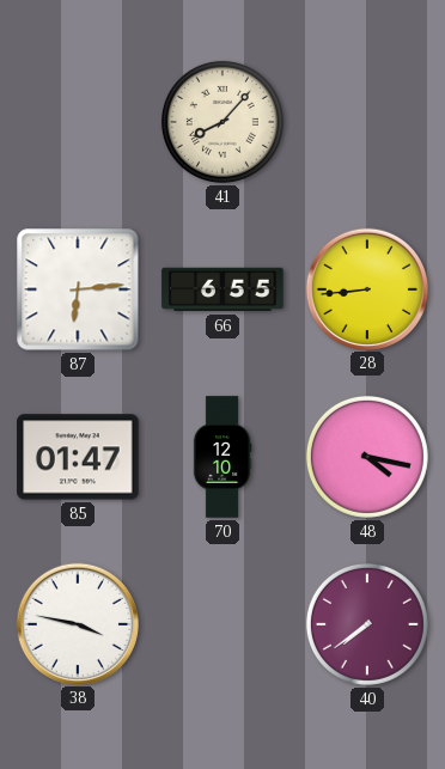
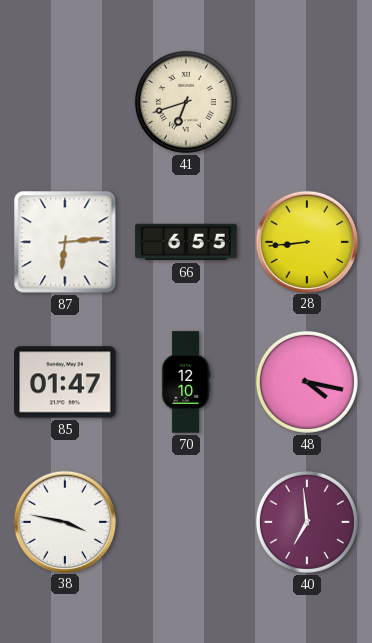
41: 8:07 -> 6:42 (186, 102)
40: 7:39 -> 6:59 (307, 522)
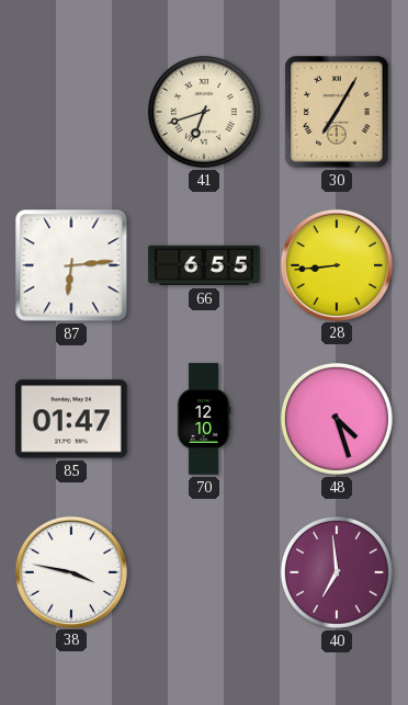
30: none -> 7:05 (337, 112)
48: 4:17 -> 4:27 (337, 419)
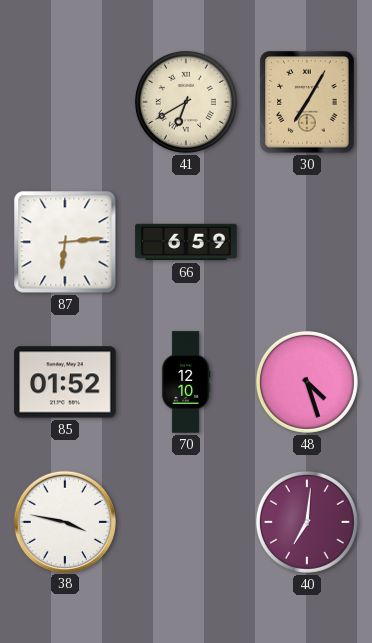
41: 6:42 -> 6:40 (186, 102)
66: 6:55 -> 6:59 (186, 242)
28: 8:44 -> none (336, 264)
85: 01:47 -> 01:52 (65, 382)
40: 6:59 -> 7:01 (307, 522)
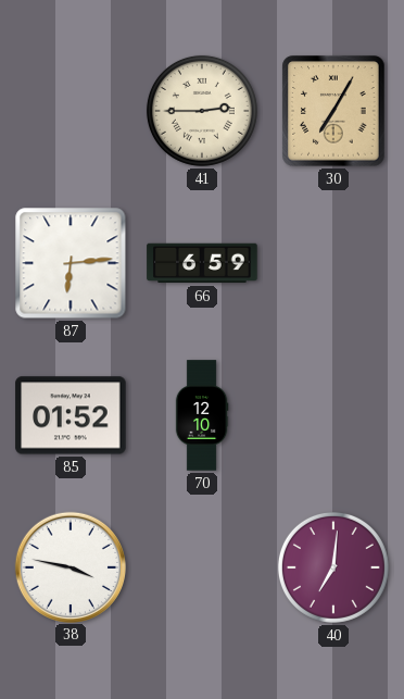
41: 6:40 -> 2:45 (202, 111)
48: 4:27 -> none (307, 382)
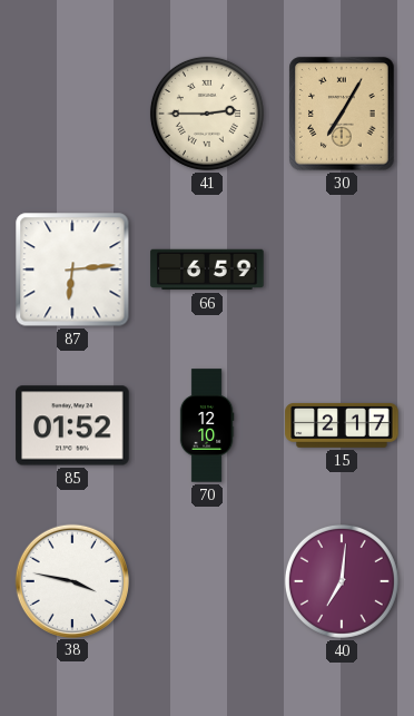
15: none -> 2:17 (342, 425)
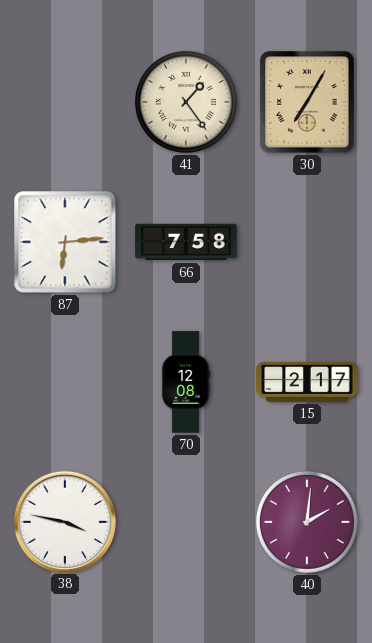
41: 2:45 -> 1:24 (186, 102)
66: 6:59 -> 7:58 (186, 242)
85: 01:52 -> none (72, 425)
70: 12:10 -> 12:08 (186, 382)
40: 7:01 -> 2:01 (307, 522)
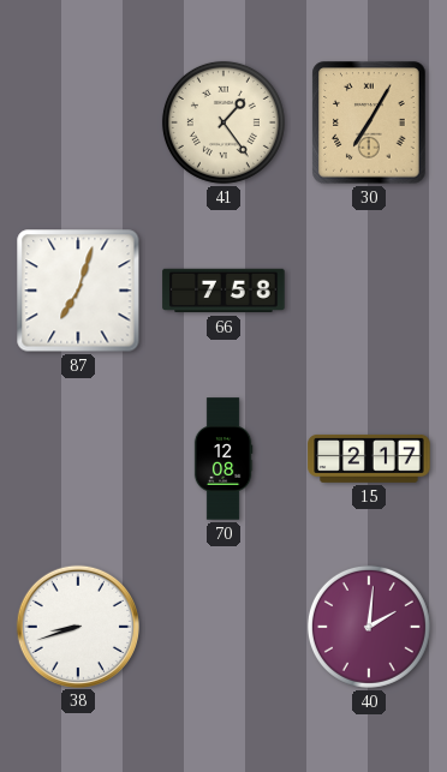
87: 6:14 -> 7:03 (78, 291)
38: 3:47 -> 8:42 (77, 626)
